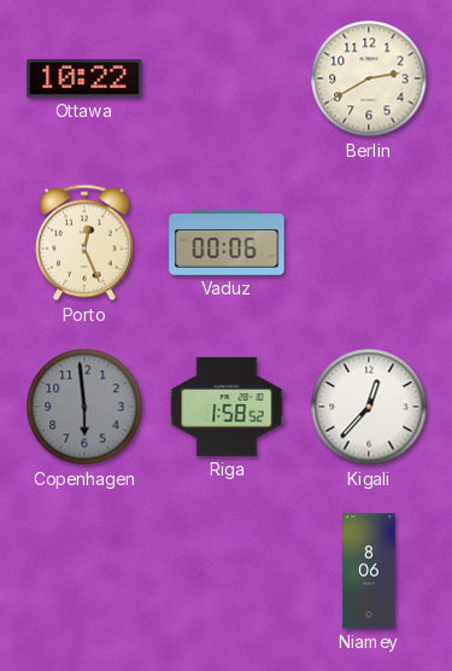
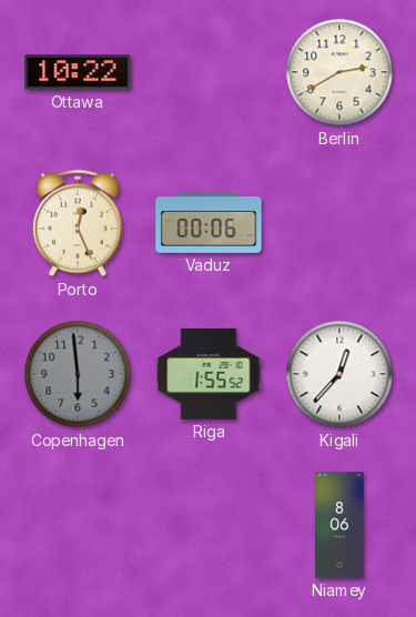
Riga: 1:58 -> 1:55 (209, 374)
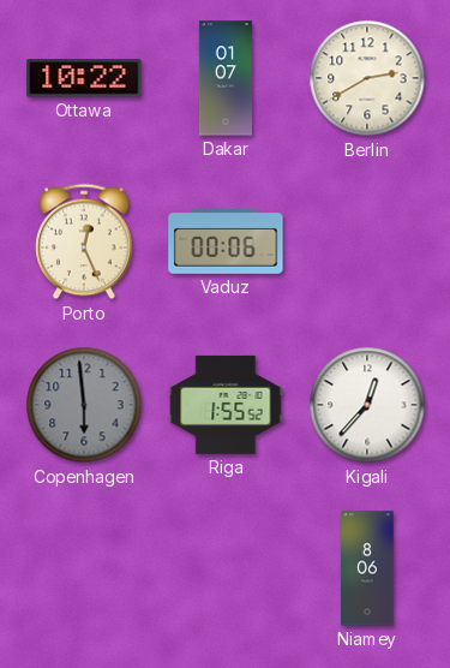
Dakar: none -> 01:07 (226, 78)
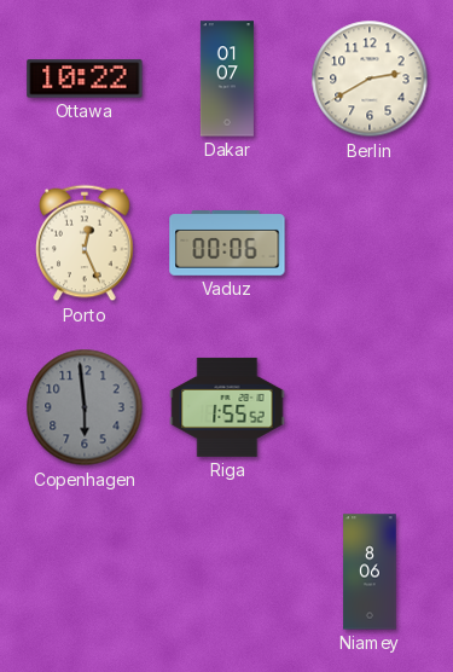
Kigali: 12:37 -> none (367, 405)
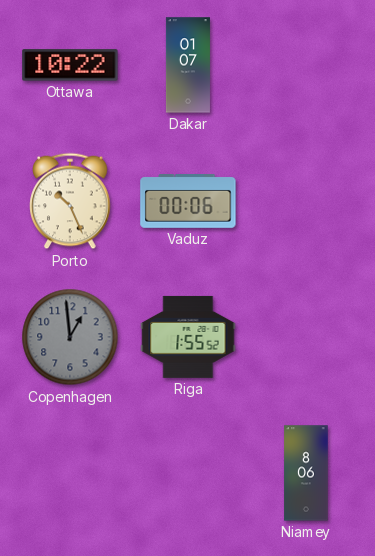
Berlin: 2:40 -> none (370, 79)
Porto: 12:26 -> 10:26 (70, 201)
Copenhagen: 5:59 -> 12:59 (70, 337)
